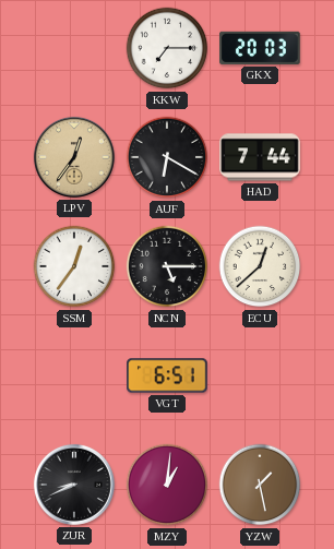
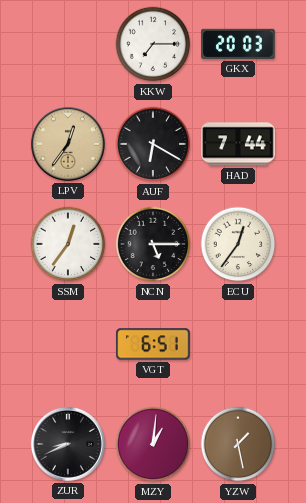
ECU: 12:38 -> 12:36 (238, 244)
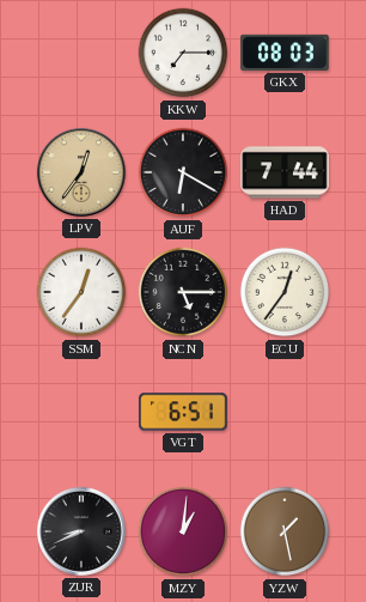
GKX: 20:03 -> 08:03 (285, 53)
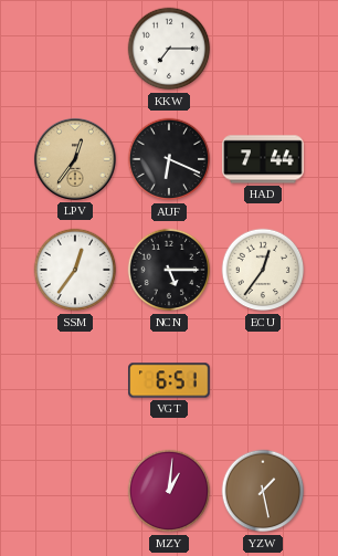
GKX: 08:03 -> none (285, 53)
AUF: 6:20 -> 6:19 (169, 159)
ZUR: 8:41 -> none (81, 531)
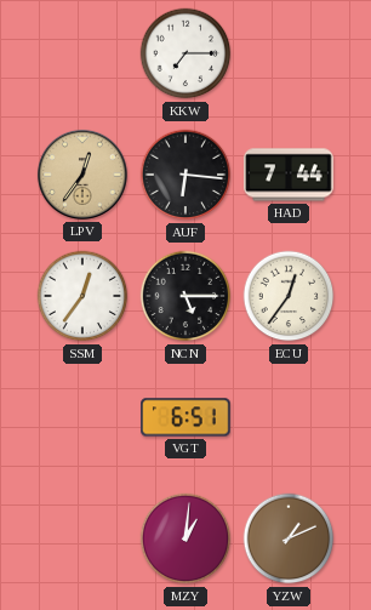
AUF: 6:19 -> 6:16 (185, 175)
YZW: 1:28 -> 1:11 (289, 538)
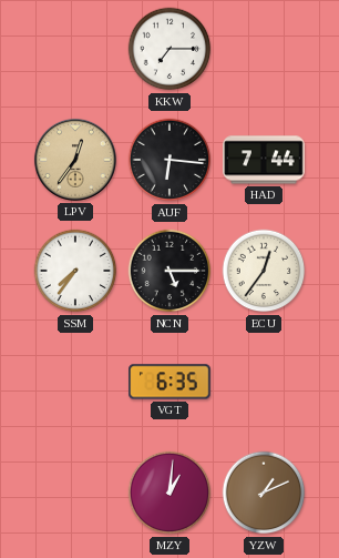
SSM: 12:36 -> 7:36 (75, 271)
VGT: 6:51 -> 6:35 (169, 382)
